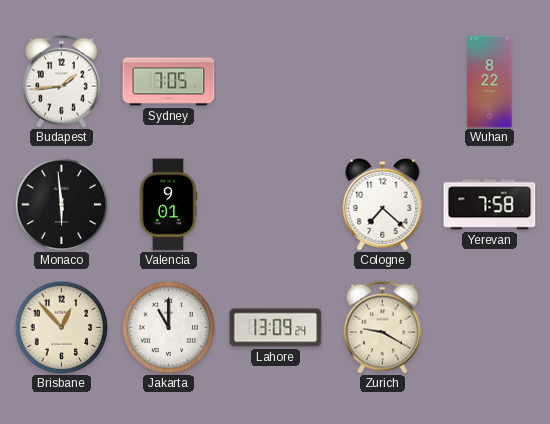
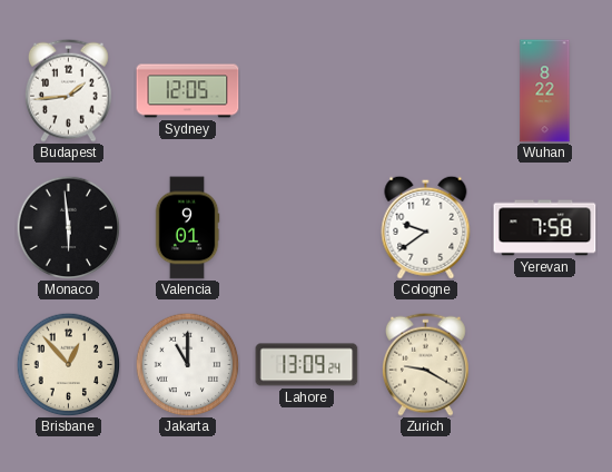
Sydney: 7:05 -> 12:05 (188, 91)
Cologne: 7:22 -> 9:39 (426, 227)
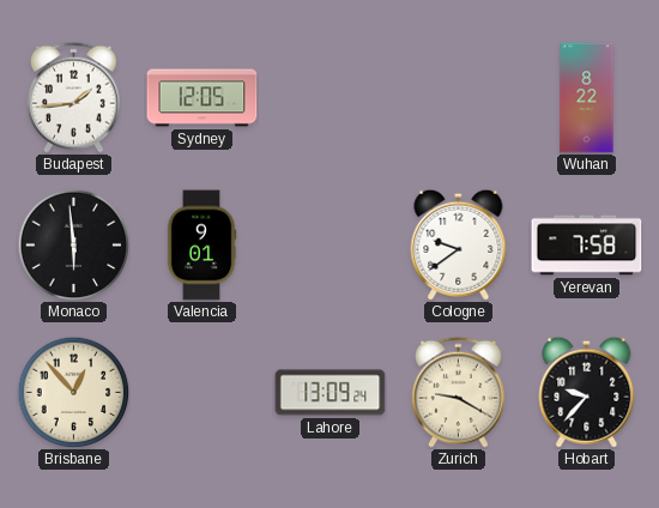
Jakarta: 11:00 -> none (187, 364)
Hobart: none -> 9:37 (587, 392)
